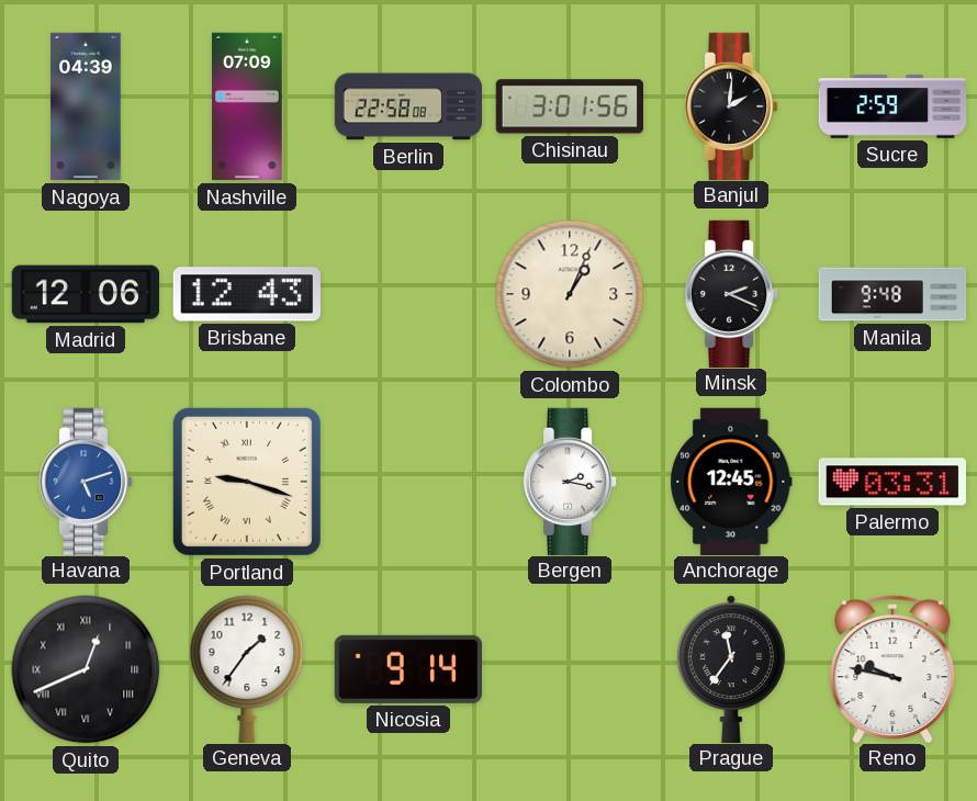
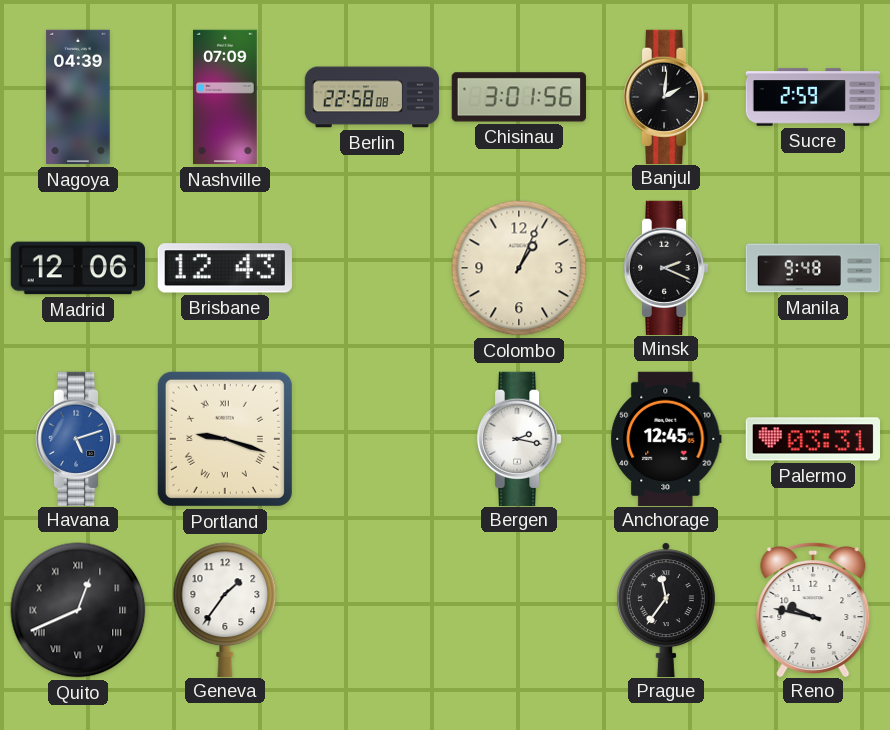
Nicosia: 9:14 -> none (408, 669)
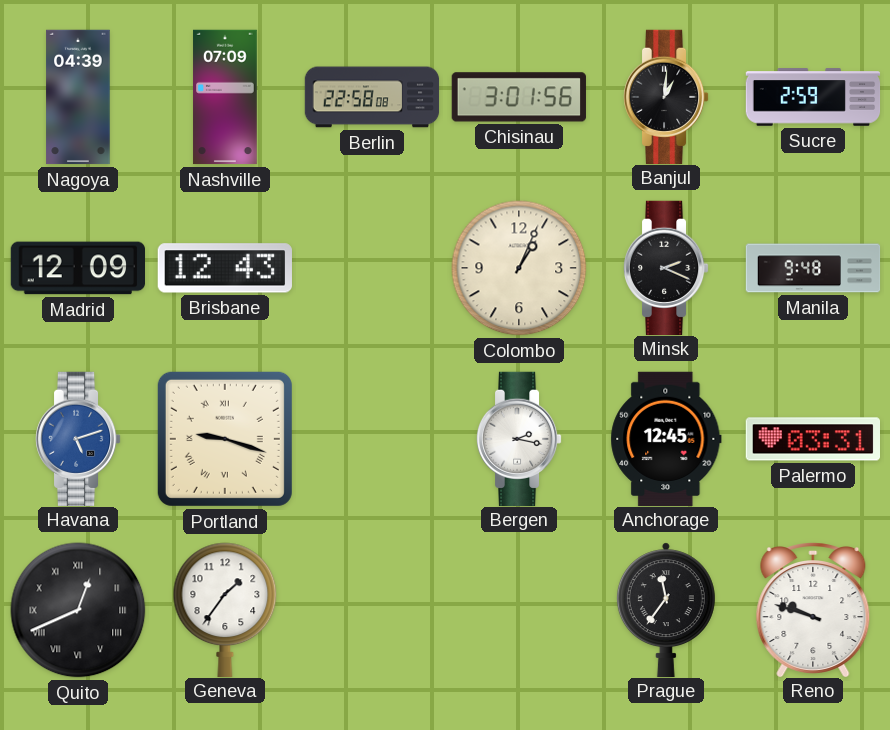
Banjul: 2:01 -> 1:01 (666, 96)
Madrid: 12:06 -> 12:09 (77, 268)
Reno: 9:47 -> 9:48 (813, 610)
